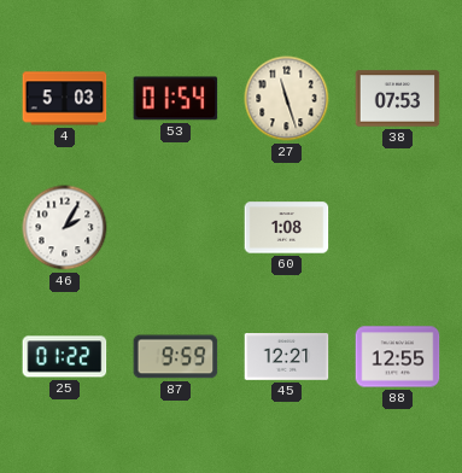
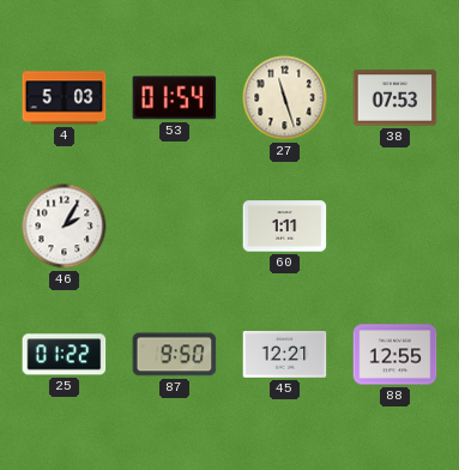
60: 1:08 -> 1:11 (285, 227)
87: 9:59 -> 9:50 (175, 355)
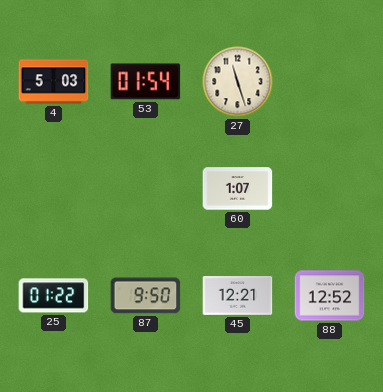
38: 07:53 -> none (395, 98)
46: 2:05 -> none (65, 227)
60: 1:11 -> 1:07 (238, 189)
88: 12:55 -> 12:52 (330, 296)
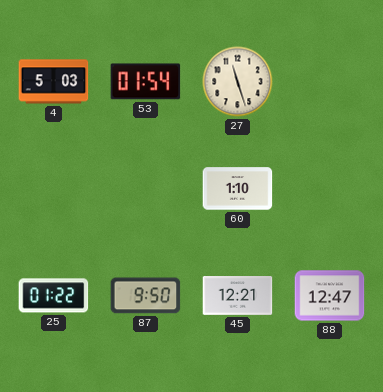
60: 1:07 -> 1:10 (238, 189)
88: 12:52 -> 12:47 (330, 296)
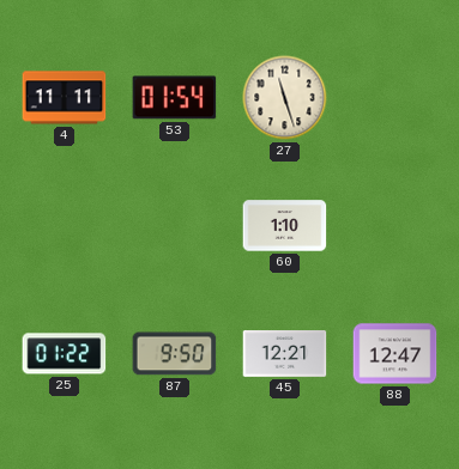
4: 5:03 -> 11:11 (65, 98)
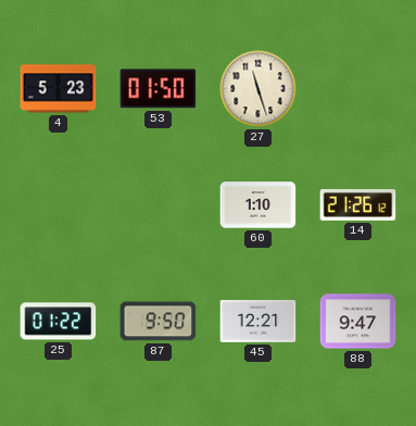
4: 11:11 -> 5:23 (59, 89)
53: 01:54 -> 01:50 (159, 89)
14: none -> 21:26 (358, 205)
88: 12:47 -> 9:47 (358, 322)
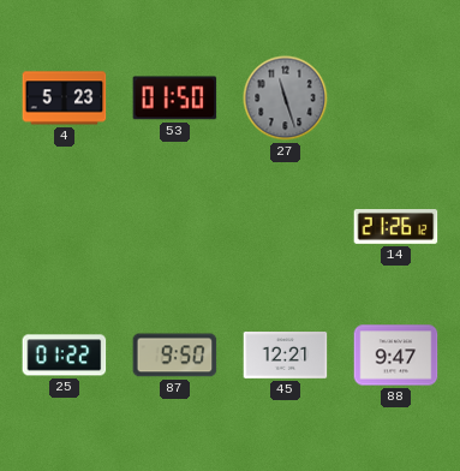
27 dial: cream -> grey (286, 99)
60: 1:10 -> none (259, 205)
